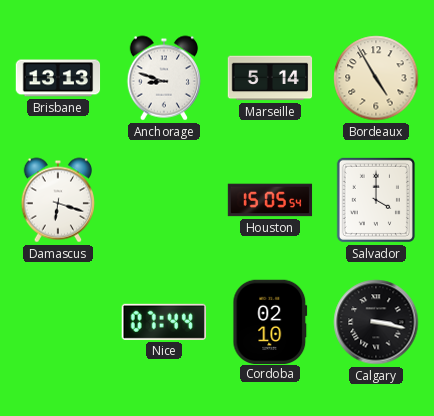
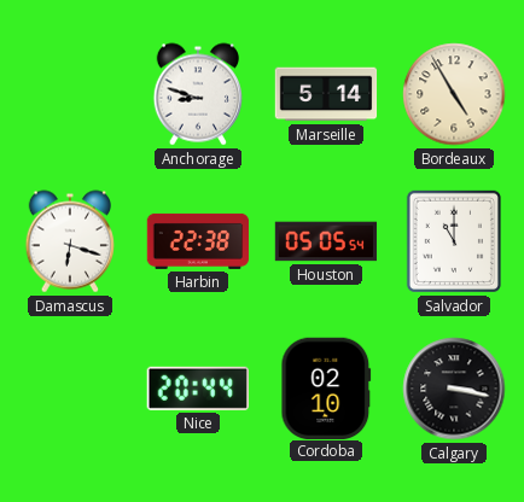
Brisbane: 13:13 -> none (58, 78)
Harbin: none -> 22:38 (198, 241)
Houston: 15:05 -> 05:05 (326, 241)
Salvador: 4:00 -> 11:00 (454, 241)
Nice: 07:44 -> 20:44 (198, 389)
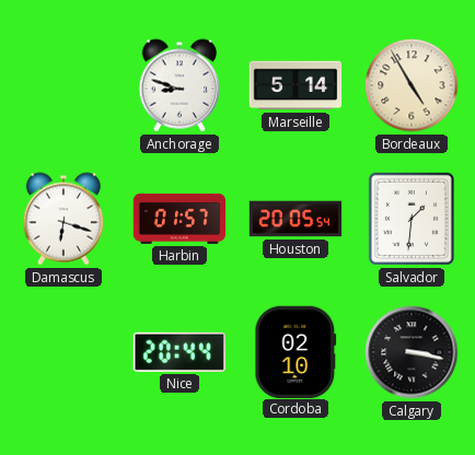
Harbin: 22:38 -> 01:57 (179, 219)
Houston: 05:05 -> 20:05 (296, 219)
Salvador: 11:00 -> 1:31 (412, 219)
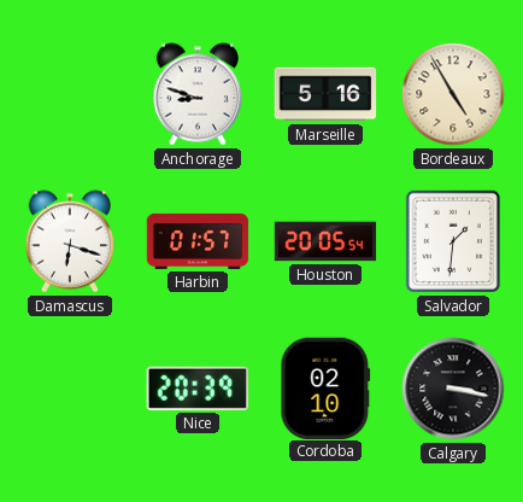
Marseille: 5:14 -> 5:16 (325, 94)
Nice: 20:44 -> 20:39 (198, 389)
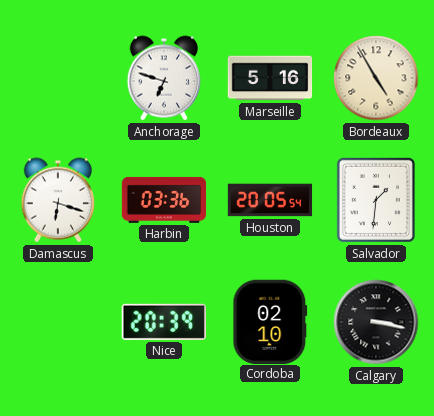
Anchorage: 8:48 -> 6:48 (163, 78)
Harbin: 01:57 -> 03:36 (164, 200)
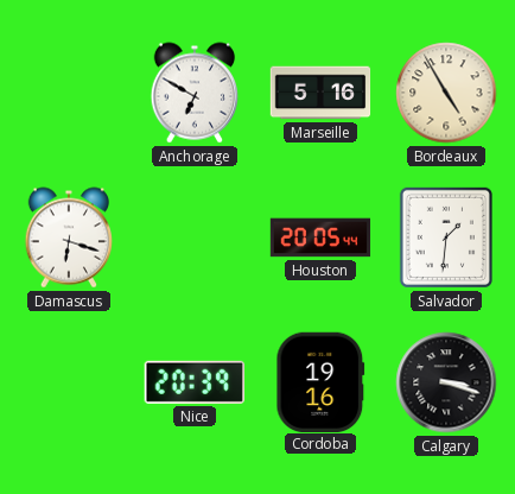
Anchorage: 6:48 -> 6:50 (193, 93)
Harbin: 03:36 -> none (164, 200)
Houston: 20:05:54 -> 20:05:44 (320, 237)
Cordoba: 02:10 -> 19:16 (320, 381)
Calgary: 3:17 -> 3:18 (446, 382)
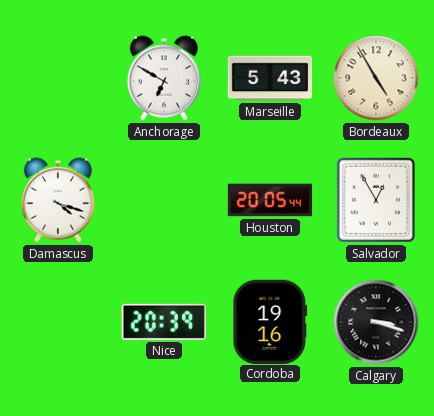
Marseille: 5:16 -> 5:43 (270, 78)
Damascus: 6:18 -> 4:18 (57, 200)
Salvador: 1:31 -> 12:55 (376, 200)
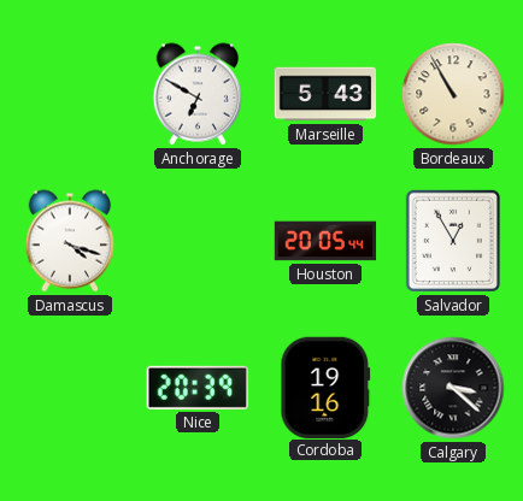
Bordeaux: 4:55 -> 10:55 (453, 94)
Calgary: 3:18 -> 3:22 (453, 388)
